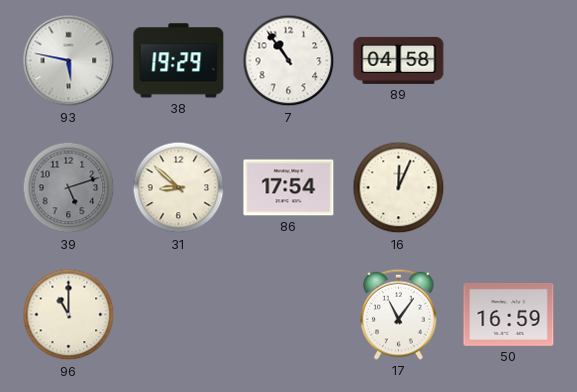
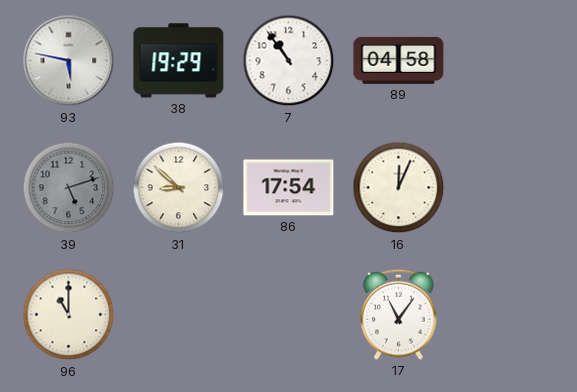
50: 16:59 -> none (509, 314)
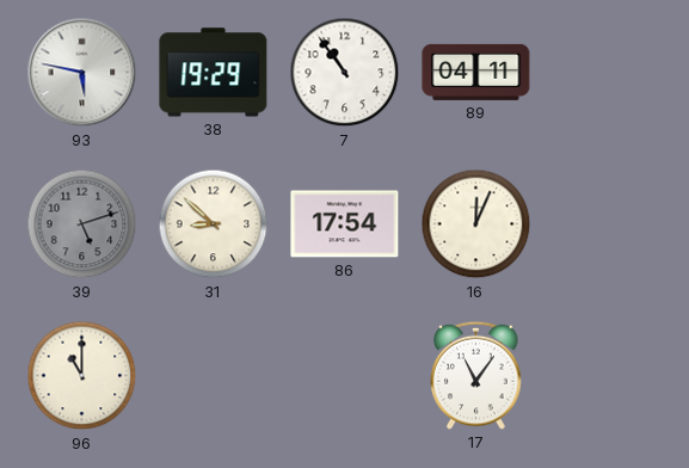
89: 04:58 -> 04:11 (476, 72)
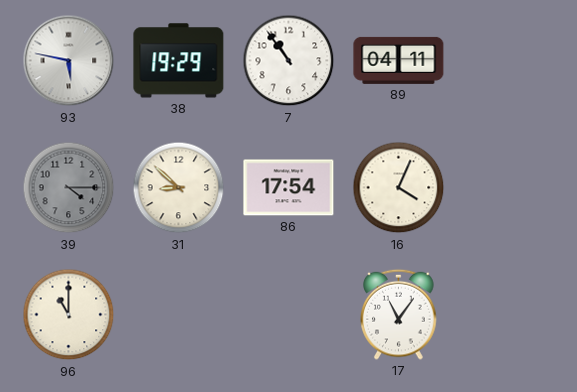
39: 5:12 -> 4:15 (69, 188)
16: 12:04 -> 4:04 (399, 188)
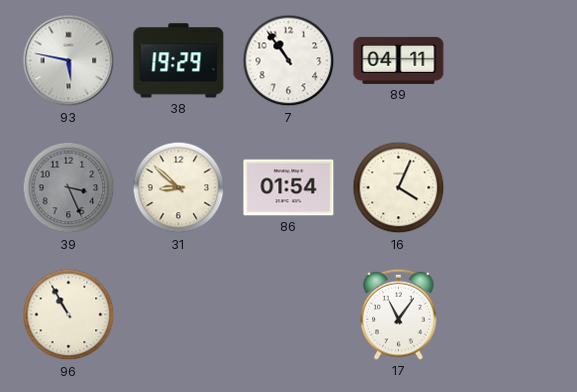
39: 4:15 -> 3:26 (69, 188)
86: 17:54 -> 01:54 (289, 188)
96: 11:00 -> 10:55 (69, 315)
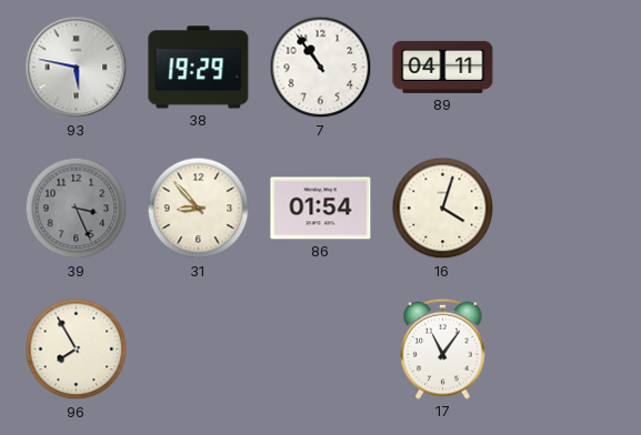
31: 8:52 -> 8:53 (199, 209)
16: 4:04 -> 4:03 (443, 209)
96: 10:55 -> 7:55 (77, 350)
